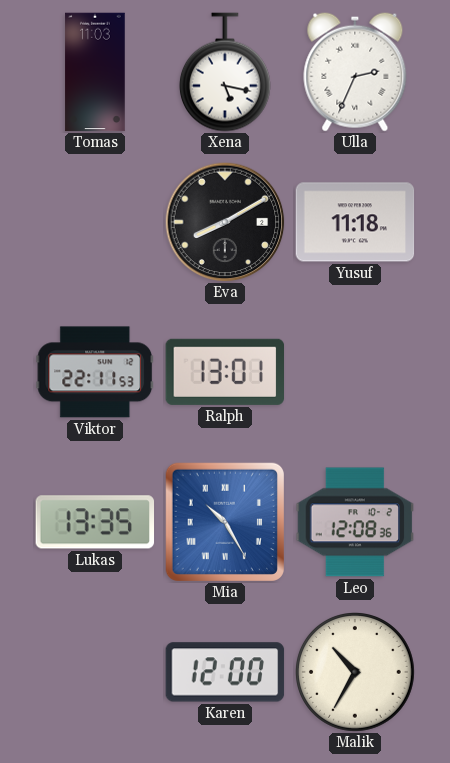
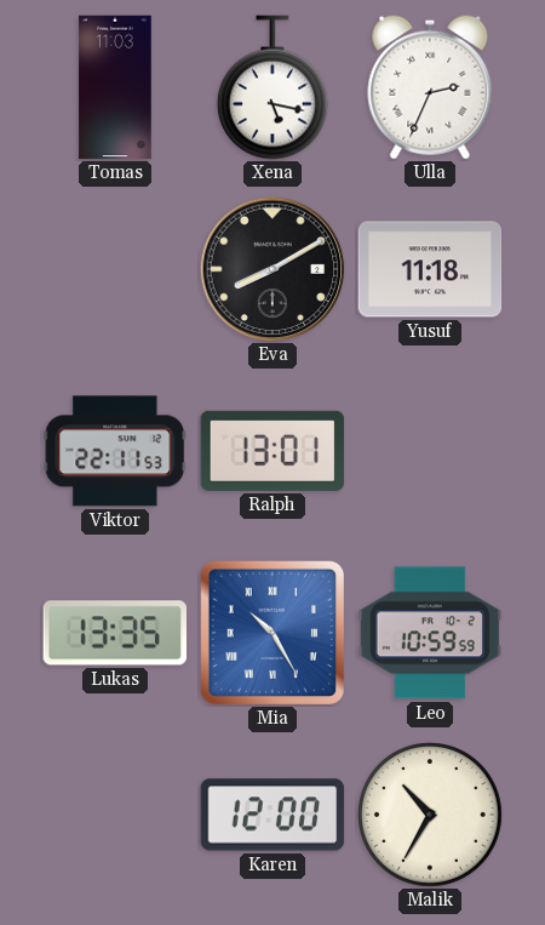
Leo: 12:08 -> 10:59 (430, 633)
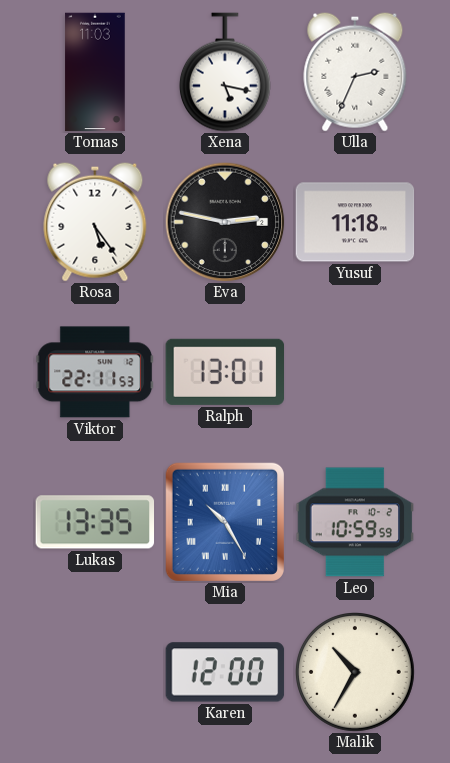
Rosa: none -> 5:24 (95, 222)
Eva: 8:10 -> 2:47 (225, 222)
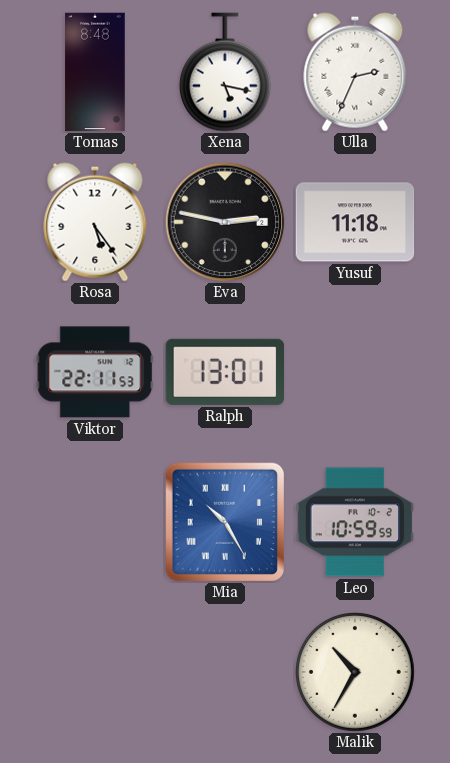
Tomas: 11:03 -> 8:48 (95, 72)
Lukas: 13:35 -> none (95, 522)
Karen: 12:00 -> none (225, 672)
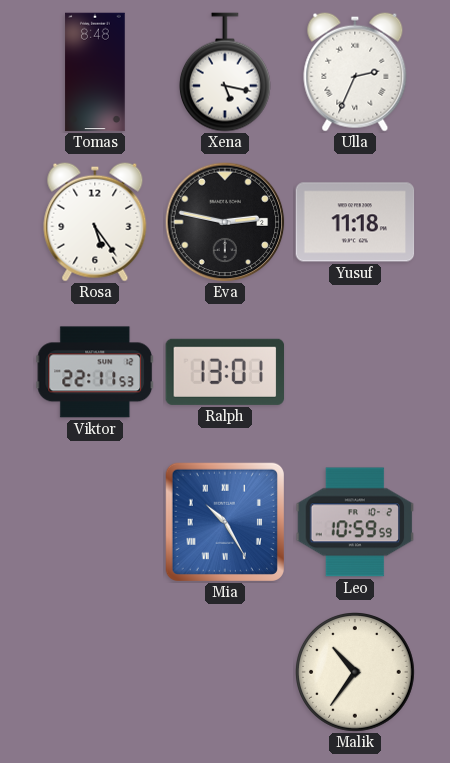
Malik: 10:35 -> 10:36 (356, 673)
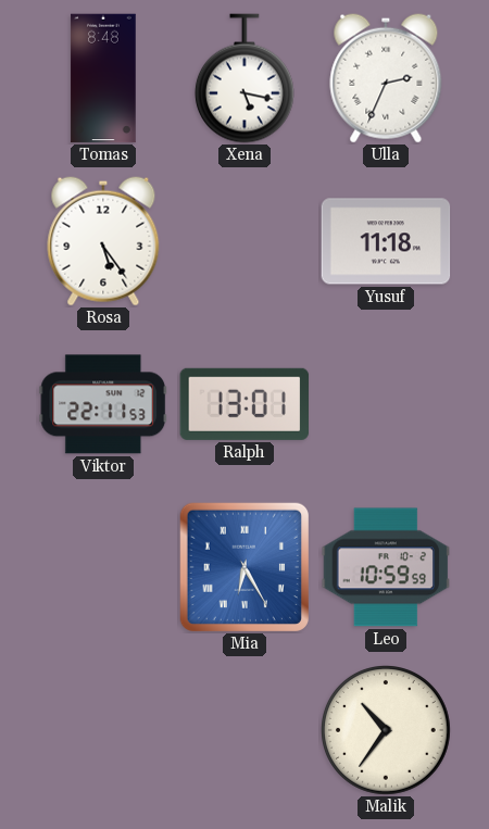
Eva: 2:47 -> none (225, 222)
Mia: 10:25 -> 6:25 (244, 567)
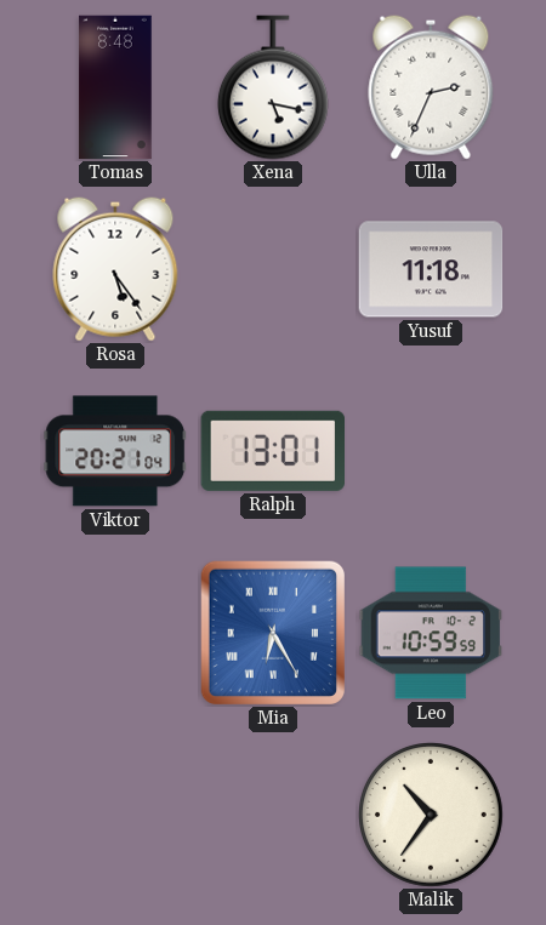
Viktor: 22:11 -> 20:21 (115, 451)
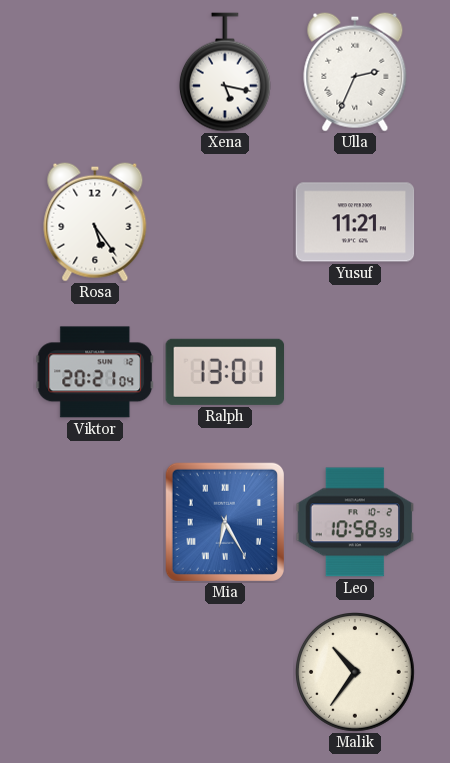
Tomas: 8:48 -> none (115, 87)
Yusuf: 11:18 -> 11:21 (355, 222)
Leo: 10:59 -> 10:58 (355, 522)
